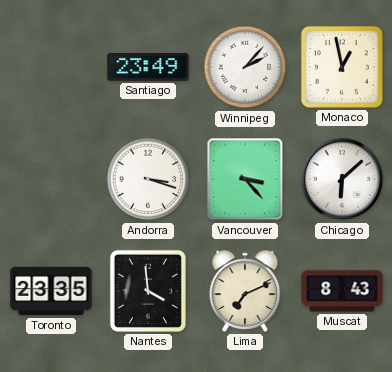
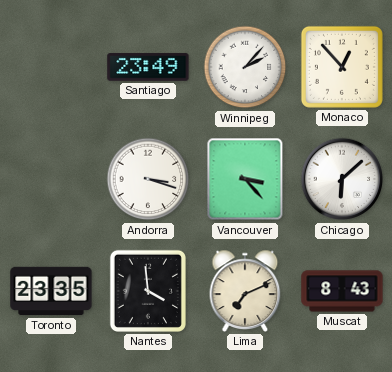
Monaco: 12:58 -> 12:53 (342, 67)
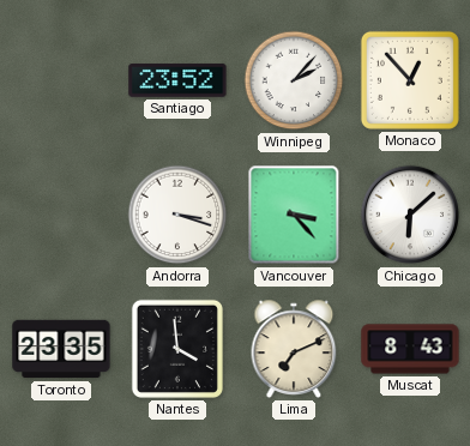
Santiago: 23:49 -> 23:52 (177, 80)
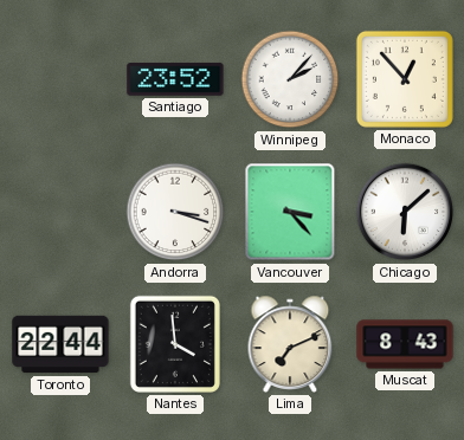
Toronto: 23:35 -> 22:44 (60, 344)
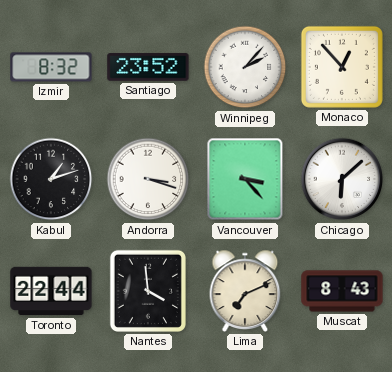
Izmir: none -> 8:32 (51, 67)
Kabul: none -> 1:12 (51, 179)
